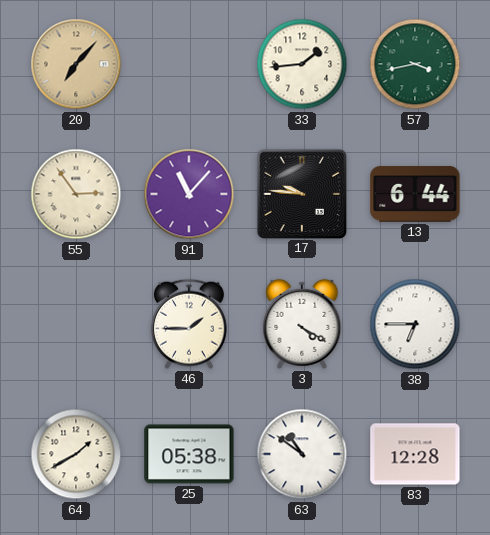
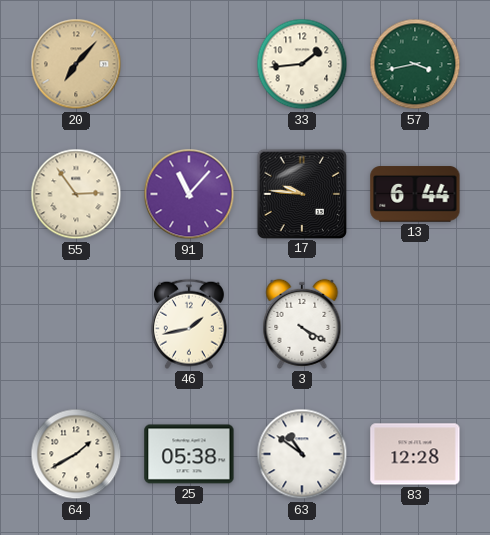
46: 1:45 -> 1:43 (189, 324)
38: 6:45 -> none (415, 324)
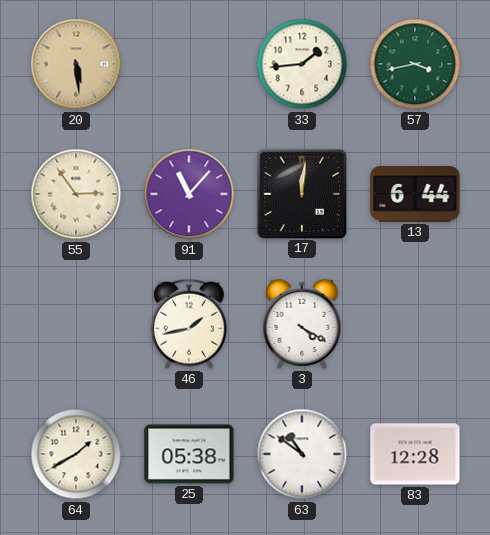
20: 7:07 -> 5:29 (76, 64)
17: 9:46 -> 12:01 (301, 193)
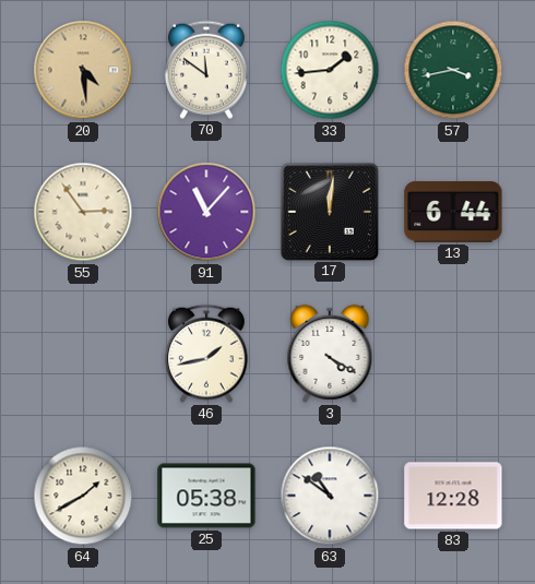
20: 5:29 -> 4:29 (83, 70)
70: none -> 11:51 (206, 70)
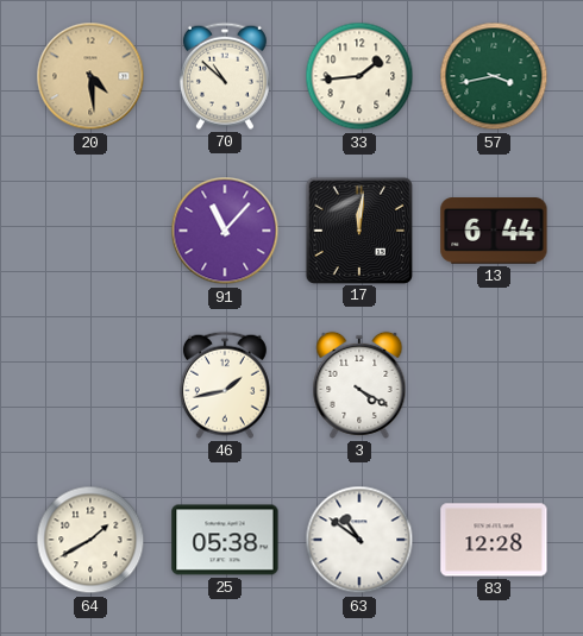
70: 11:51 -> 10:52 (225, 76)
55: 2:54 -> none (83, 212)
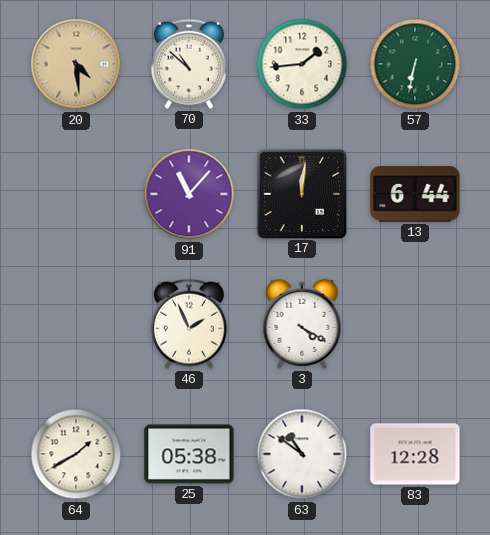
57: 3:43 -> 6:32 (415, 64)
46: 1:43 -> 1:56 (189, 324)
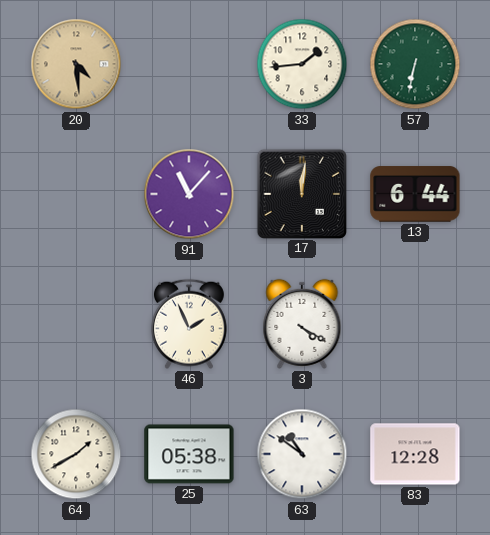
70: 10:52 -> none (189, 64)
